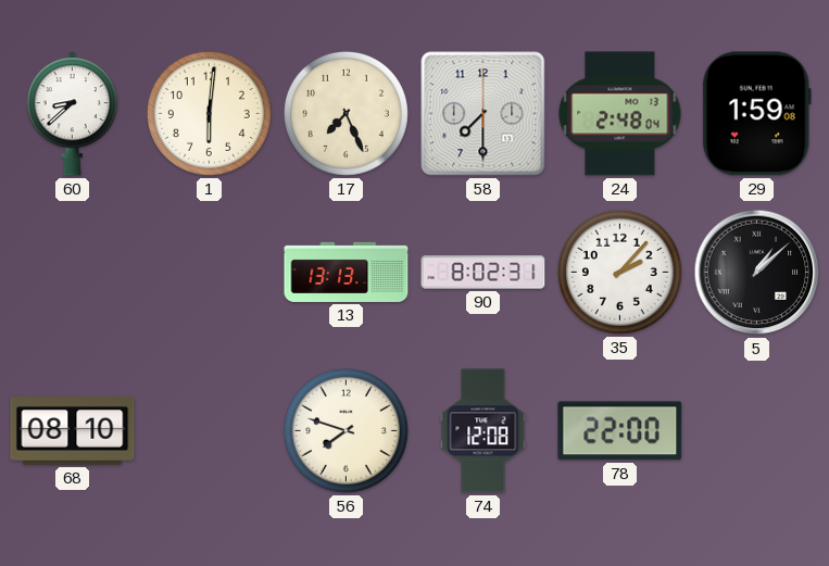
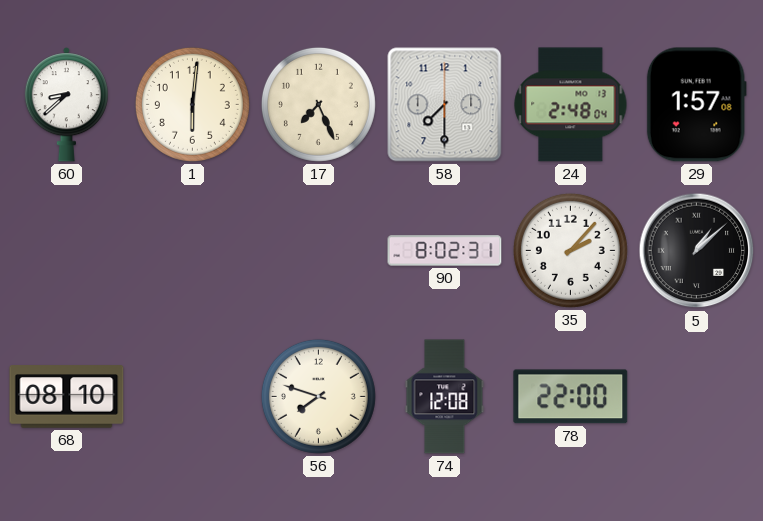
29: 1:59 -> 1:57 (696, 105)
13: 13:13 -> none (347, 272)
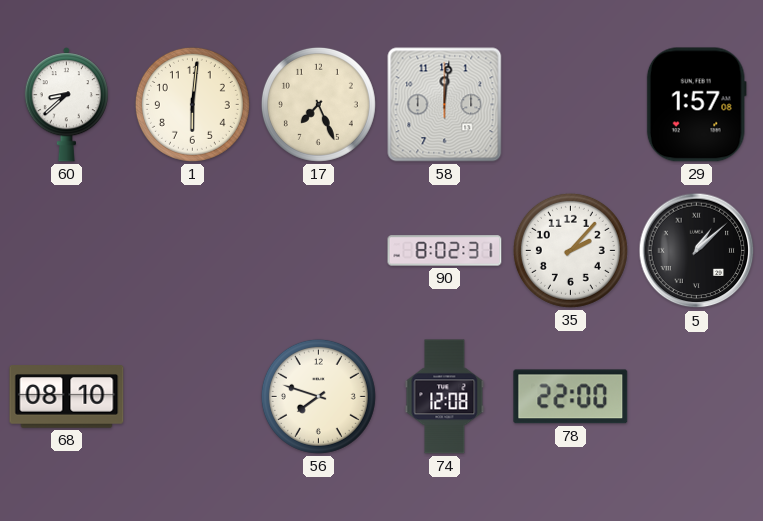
58: 7:30 -> 12:01 (445, 105)
24: 2:48 -> none (571, 105)
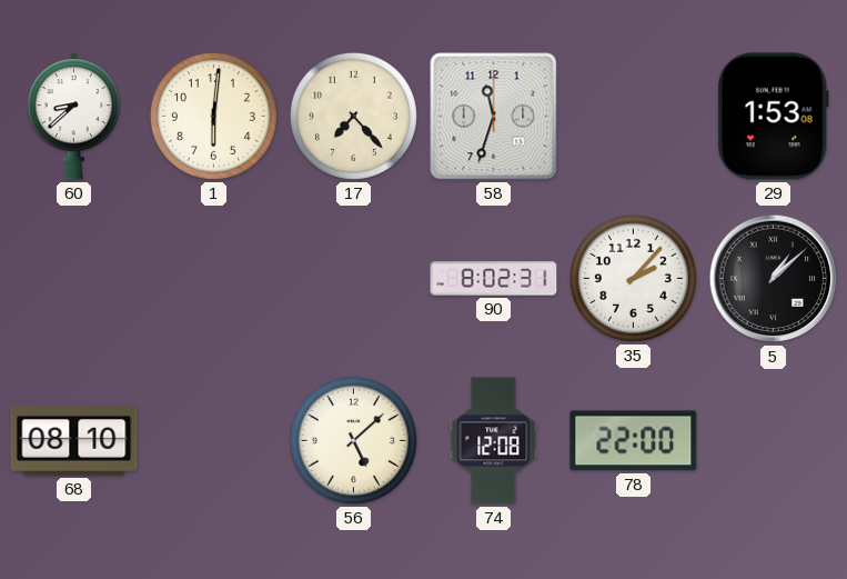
17: 7:26 -> 7:23 (353, 116)
58: 12:01 -> 11:33 (494, 117)
29: 1:57 -> 1:53 (773, 117)
56: 7:48 -> 5:08 (353, 440)
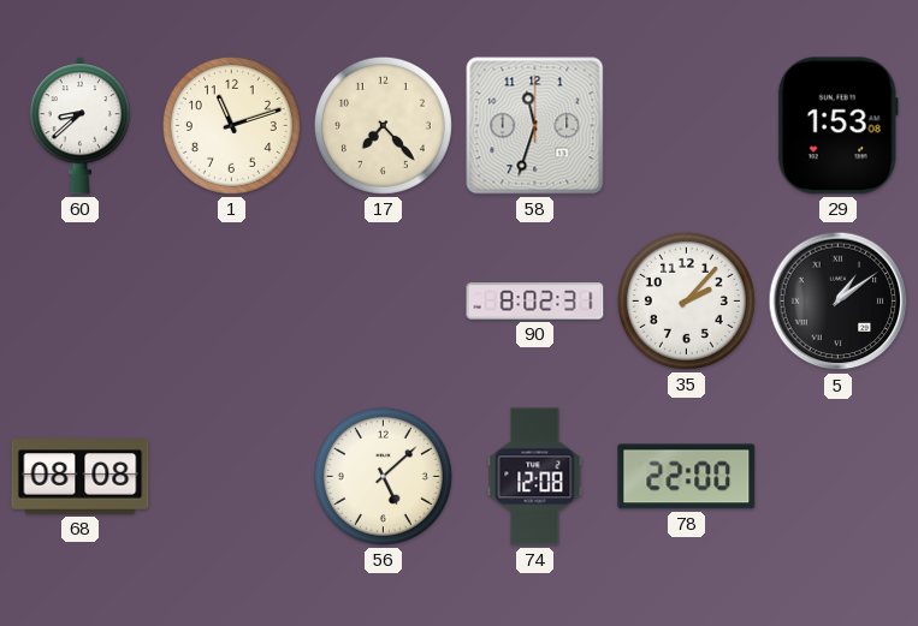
1: 6:01 -> 11:12 (231, 125)
5: 1:08 -> 1:09 (839, 302)
68: 08:10 -> 08:08 (81, 477)
